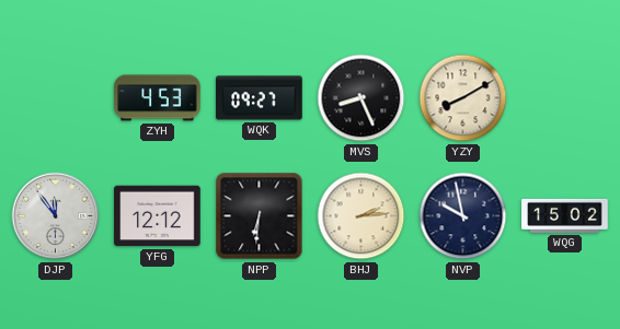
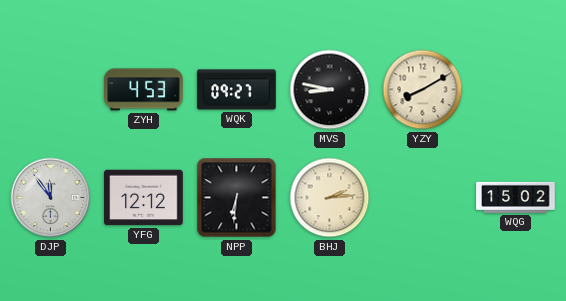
MVS: 8:26 -> 8:47 (330, 90)
NVP: 9:58 -> none (463, 216)
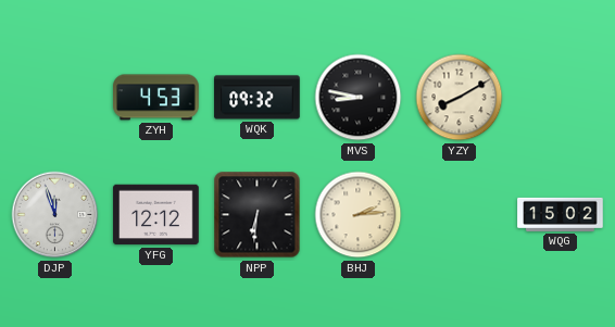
WQK: 09:27 -> 09:32 (258, 98)
DJP: 11:54 -> 11:57 (55, 215)
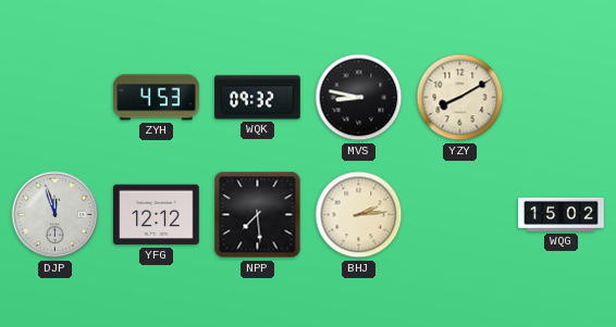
NPP: 6:31 -> 7:29 (258, 215)
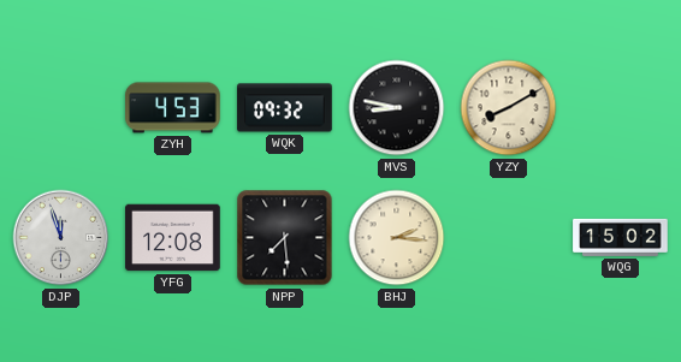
YFG: 12:12 -> 12:08 (173, 238)
BHJ: 2:14 -> 2:16 (397, 238)
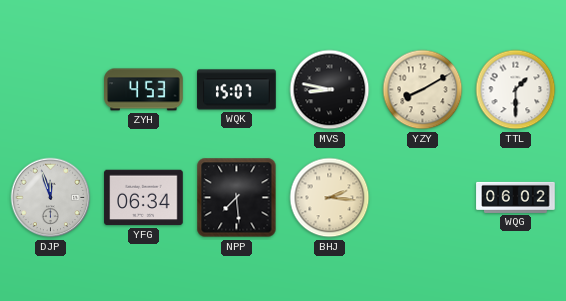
WQK: 09:32 -> 15:07 (237, 90)
TTL: none -> 1:30 (516, 90)
YFG: 12:08 -> 06:34 (144, 198)
WQG: 15:02 -> 06:02 (516, 197)
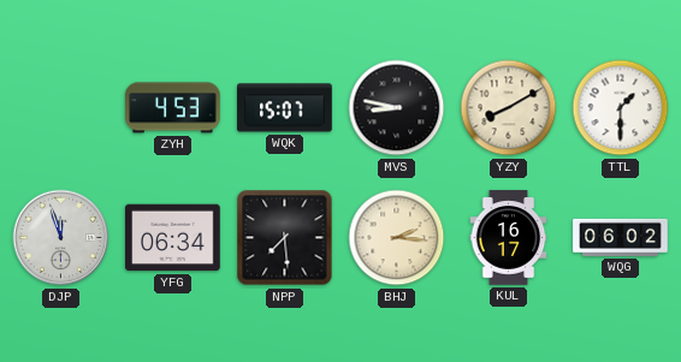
KUL: none -> 16:17 (509, 238)
